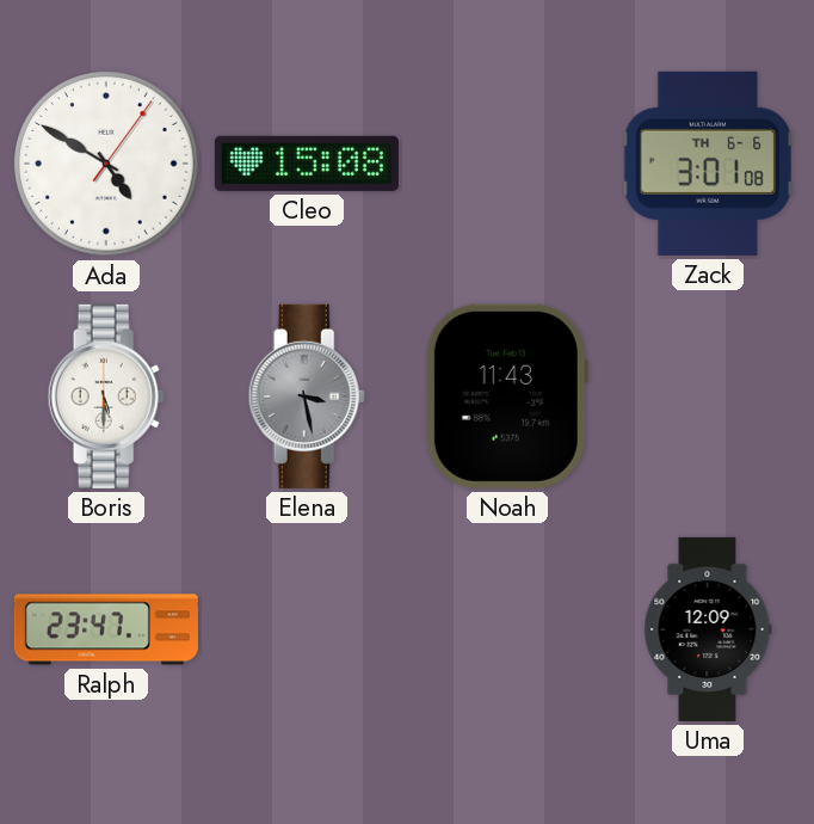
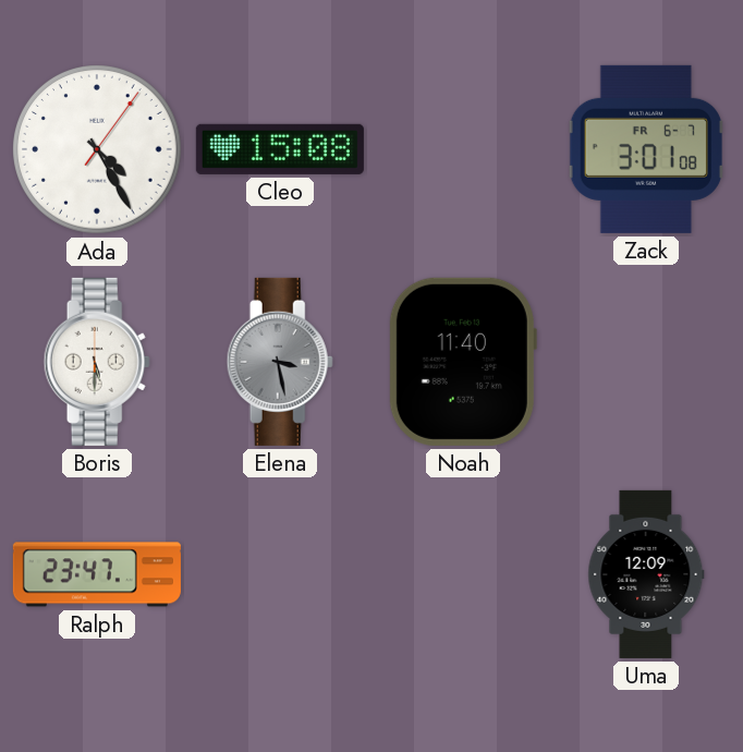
Ada: 4:50 -> 4:25 (98, 150)
Zack date: TH 6-6 -> FR 6-7 (646, 149)
Noah: 11:43 -> 11:40 (463, 362)
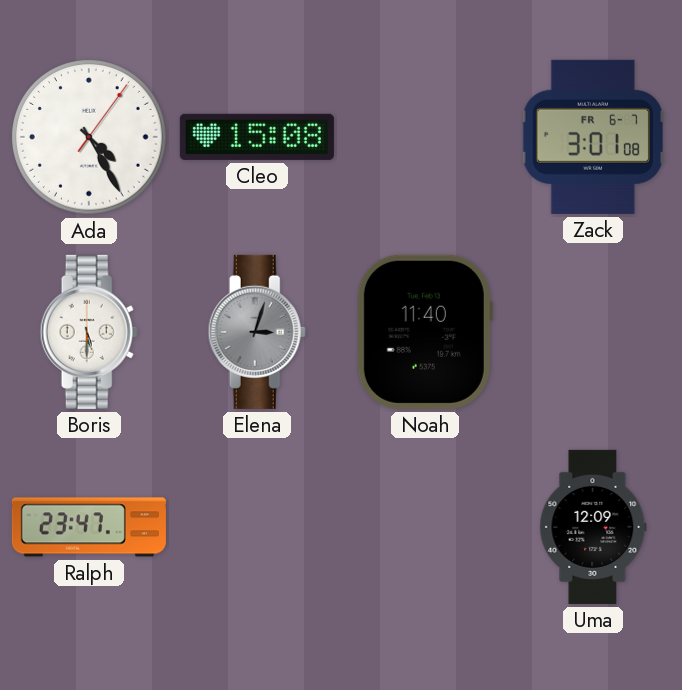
Elena: 3:28 -> 3:03 (257, 332)
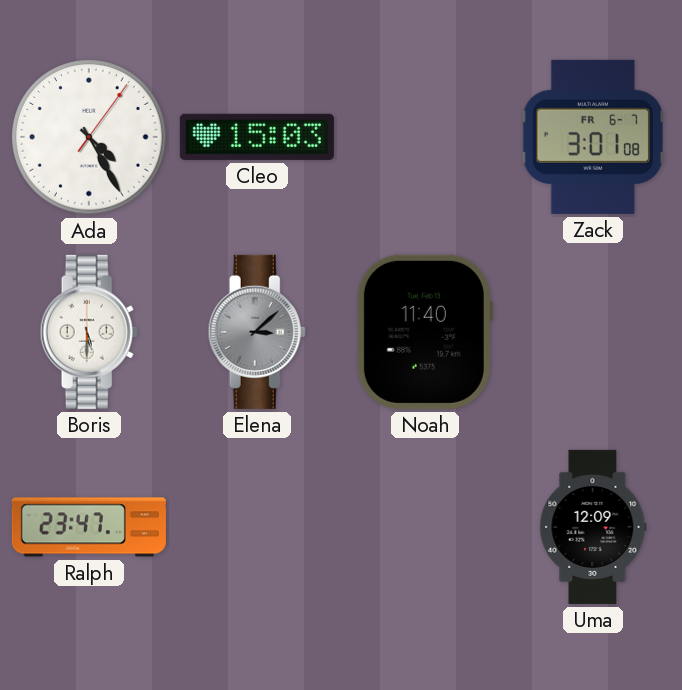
Cleo: 15:08 -> 15:03 (257, 137)
Elena: 3:03 -> 3:08 (257, 332)
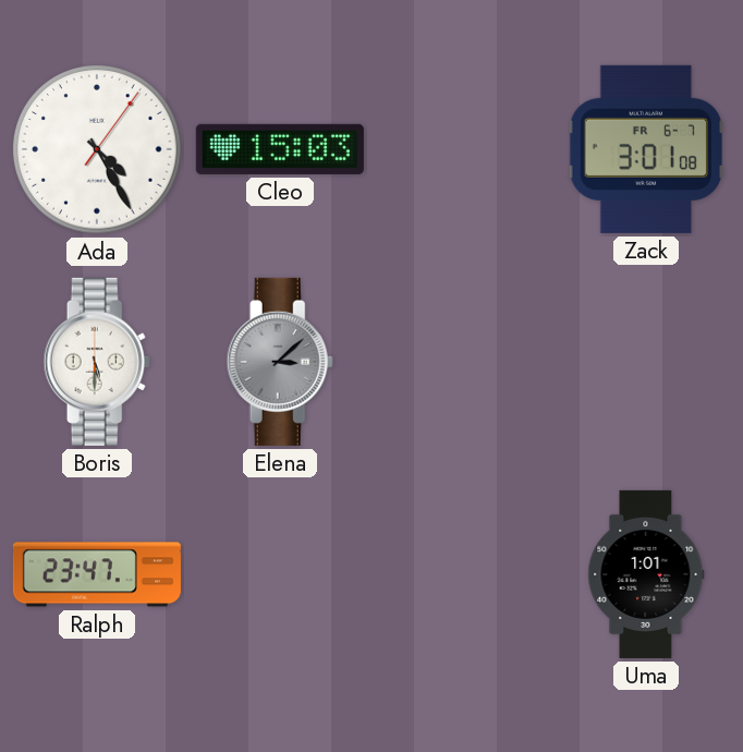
Noah: 11:40 -> none (425, 332)
Uma: 12:09 -> 1:01 (646, 574)
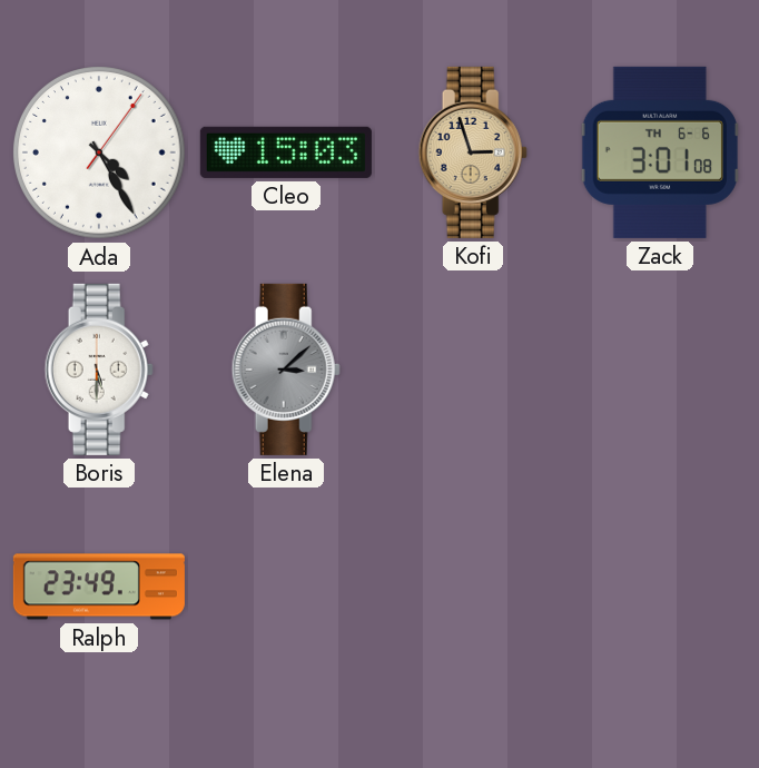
Kofi: none -> 2:57 (473, 152)
Zack date: FR 6-7 -> TH 6-6 (660, 152)
Ralph: 23:47 -> 23:49 (99, 587)
Uma: 1:01 -> none (646, 574)
